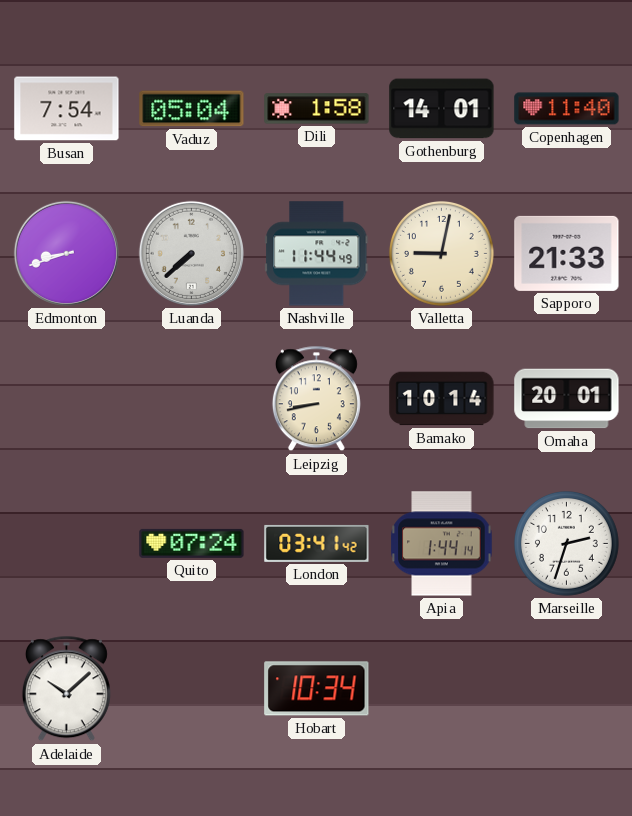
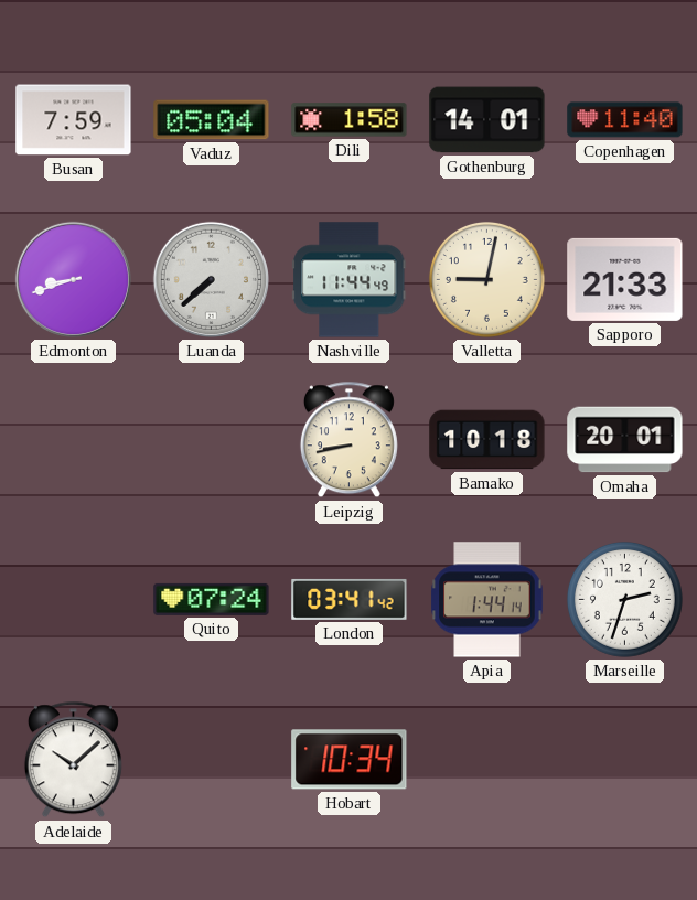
Busan: 7:54 -> 7:59 (74, 120)
Bamako: 10:14 -> 10:18 (487, 440)
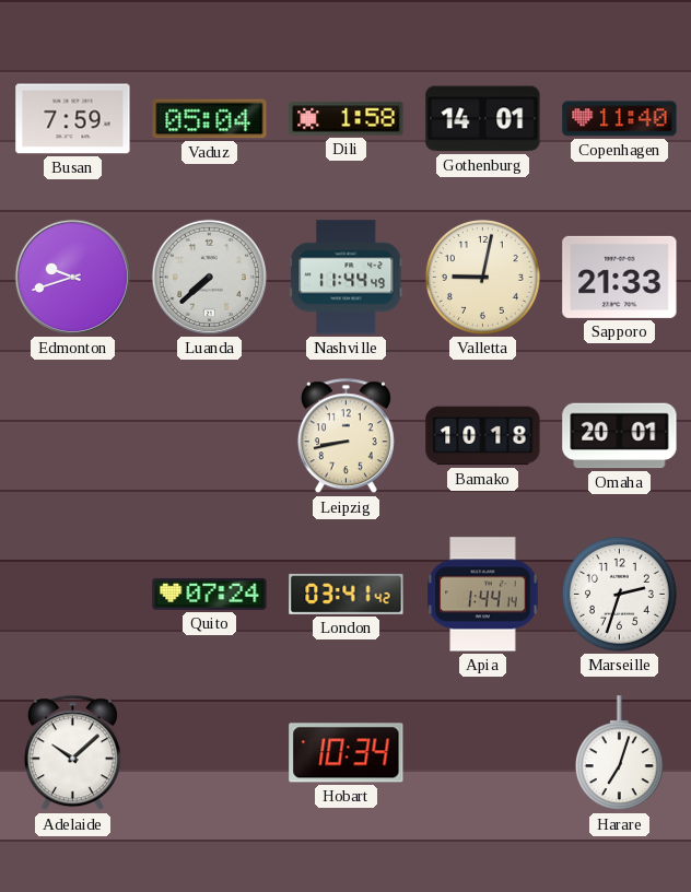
Edmonton: 8:42 -> 9:42 (72, 277)
Harare: none -> 7:03 (619, 753)
